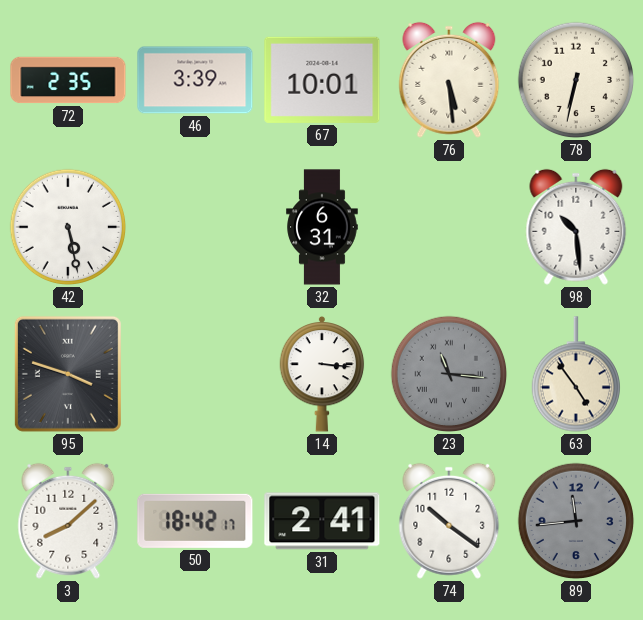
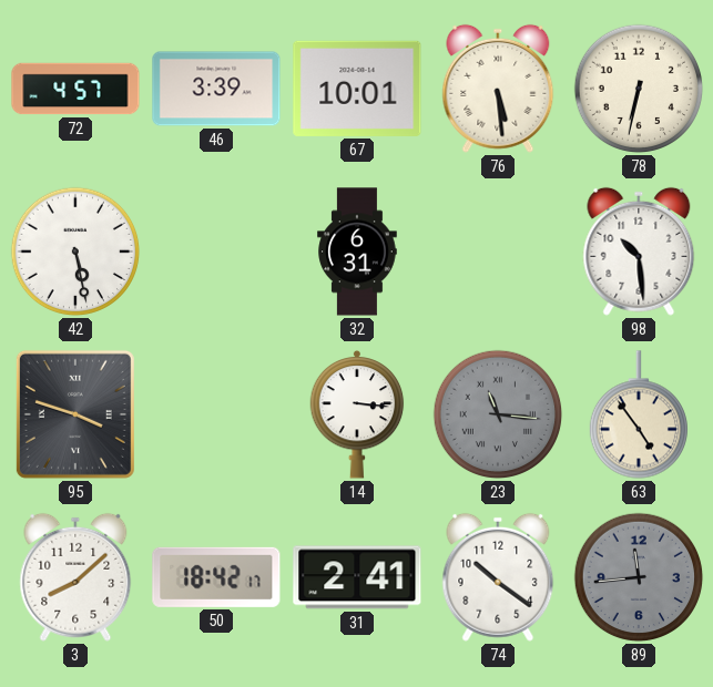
72: 2:35 -> 4:57 (75, 89)
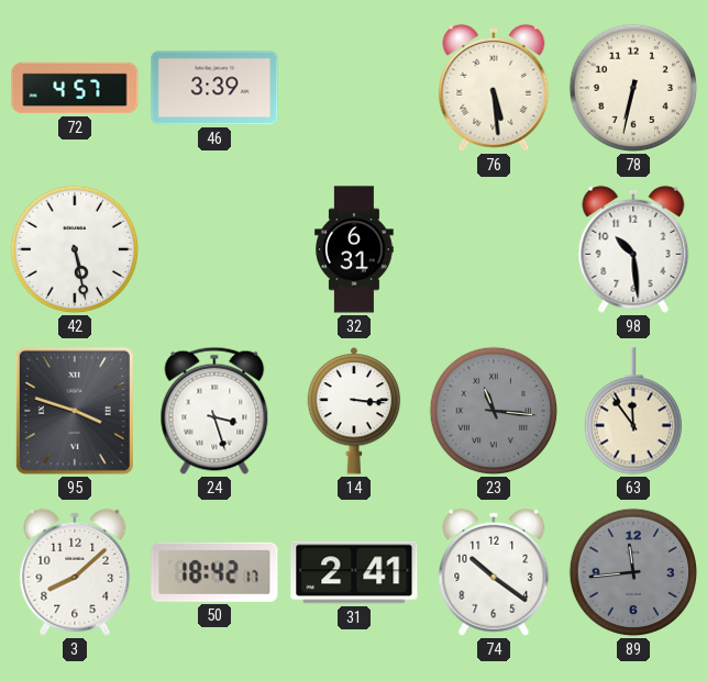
67: 10:01 -> none (357, 89)
24: none -> 3:27 (214, 411)
63: 4:54 -> 11:54 (632, 411)
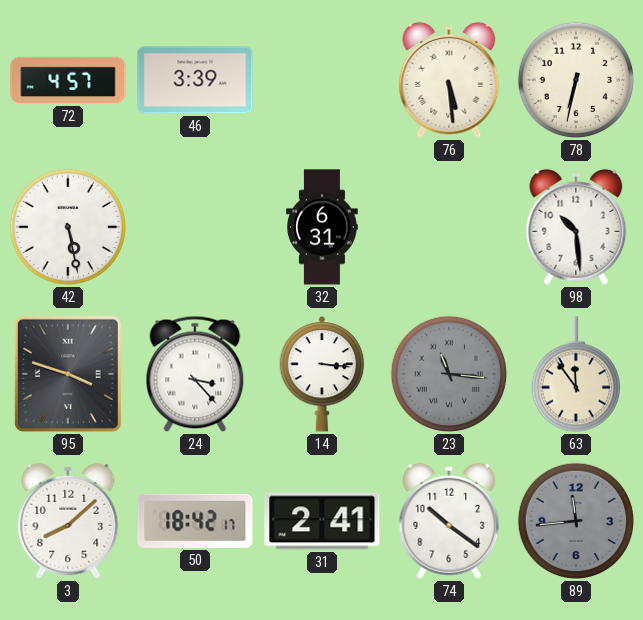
24: 3:27 -> 3:23 (195, 374)
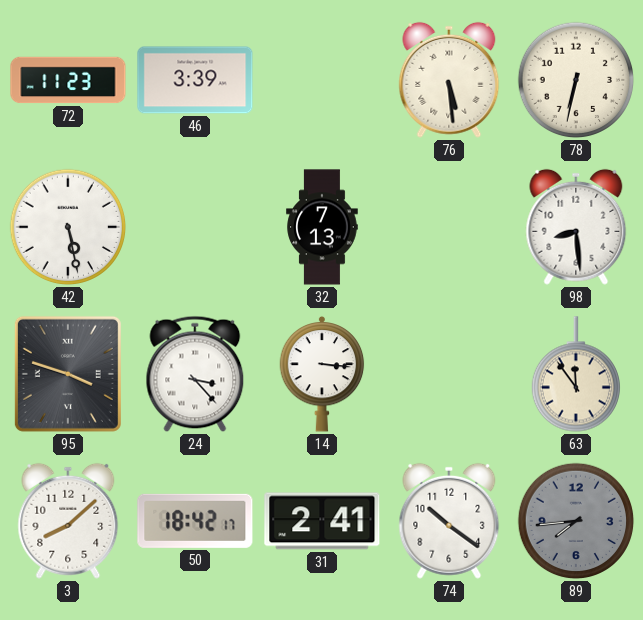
72: 4:57 -> 11:23 (68, 80)
32: 6:31 -> 7:13 (322, 227)
98: 10:29 -> 8:29 (576, 227)
23: 11:16 -> none (449, 374)
89: 11:44 -> 7:44 (576, 521)
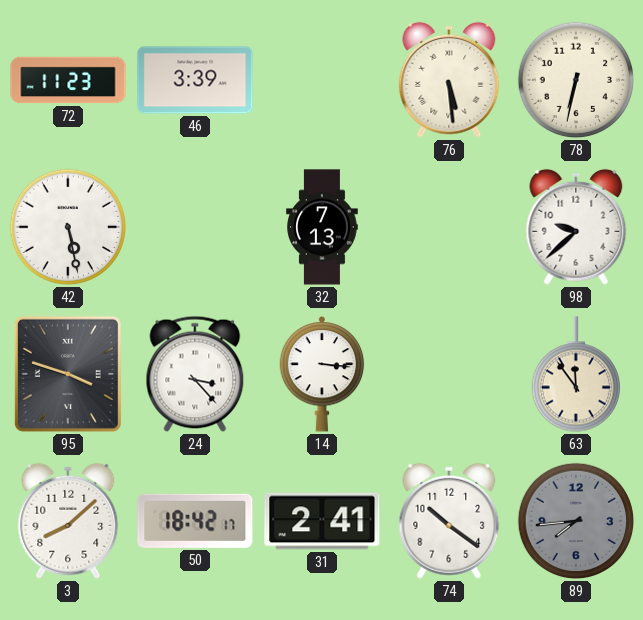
98: 8:29 -> 9:38 (576, 227)
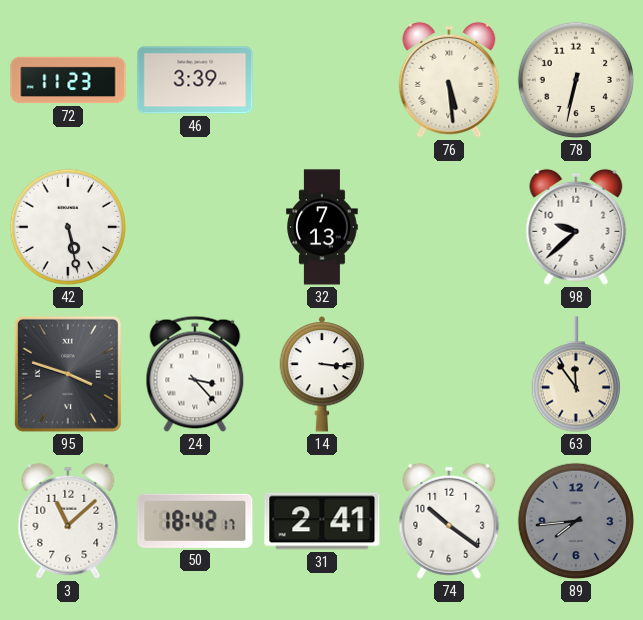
3: 8:08 -> 11:08 (68, 521)
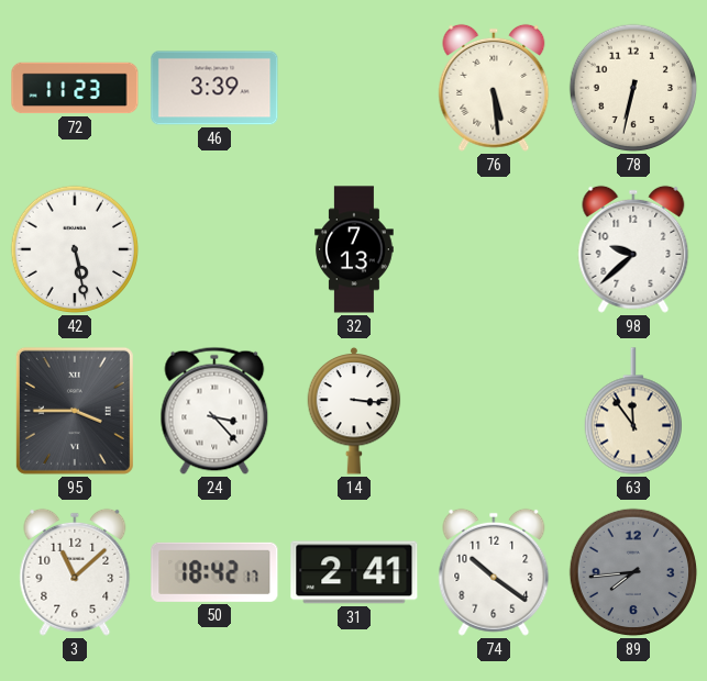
95: 3:48 -> 3:45 (75, 411)
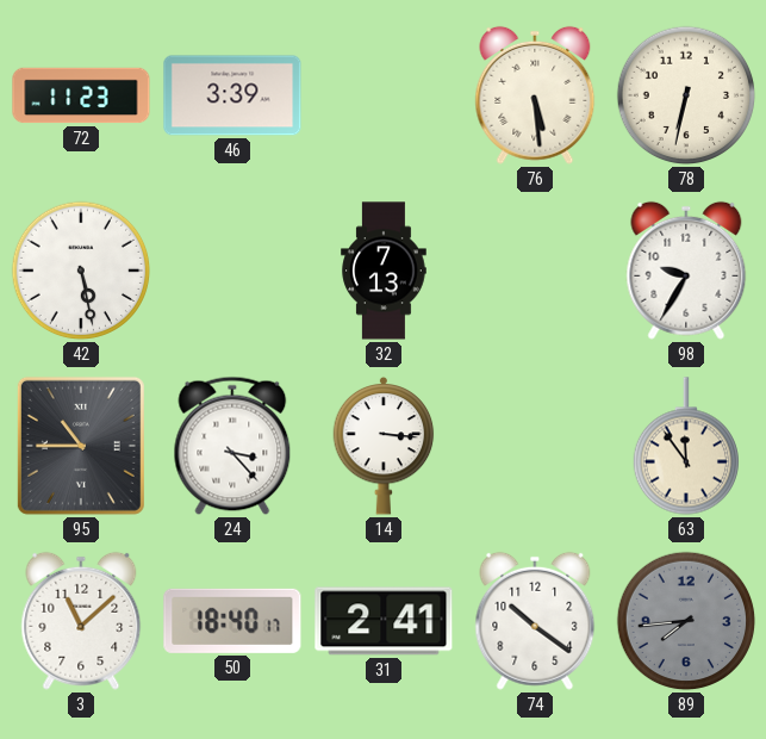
98: 9:38 -> 9:35 (686, 271)
95: 3:45 -> 10:45 (81, 446)
50: 18:42 -> 18:40 (232, 621)
